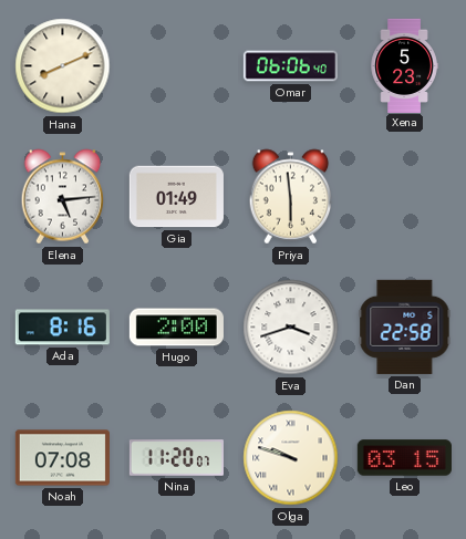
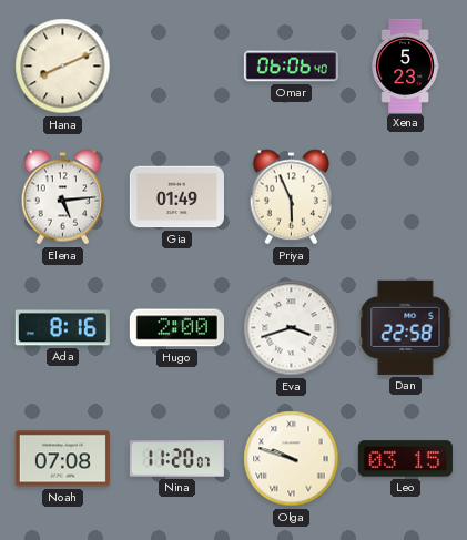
Priya: 5:59 -> 5:56 (292, 197)
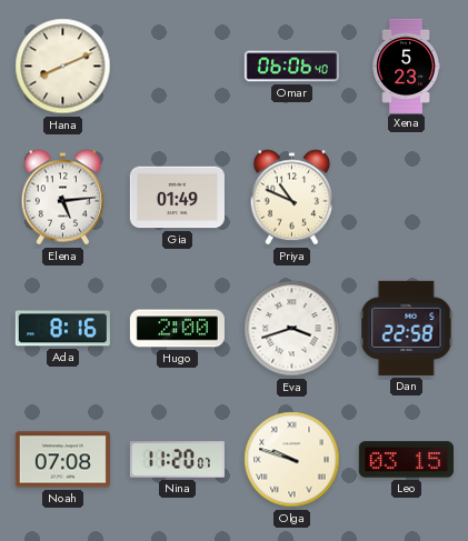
Priya: 5:56 -> 10:49 (292, 198)
